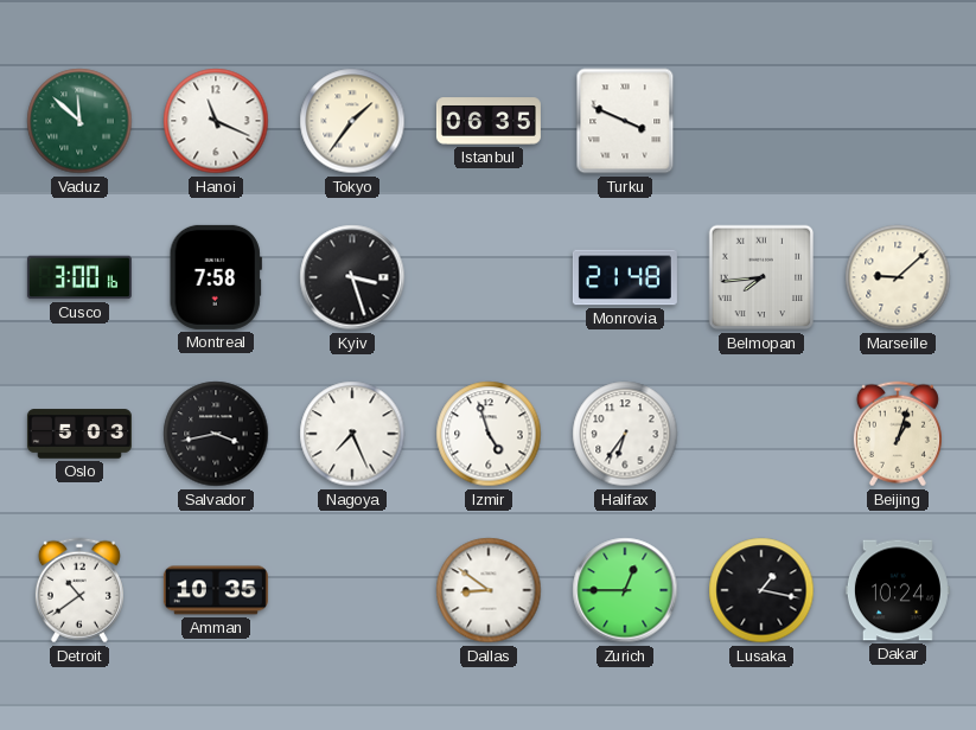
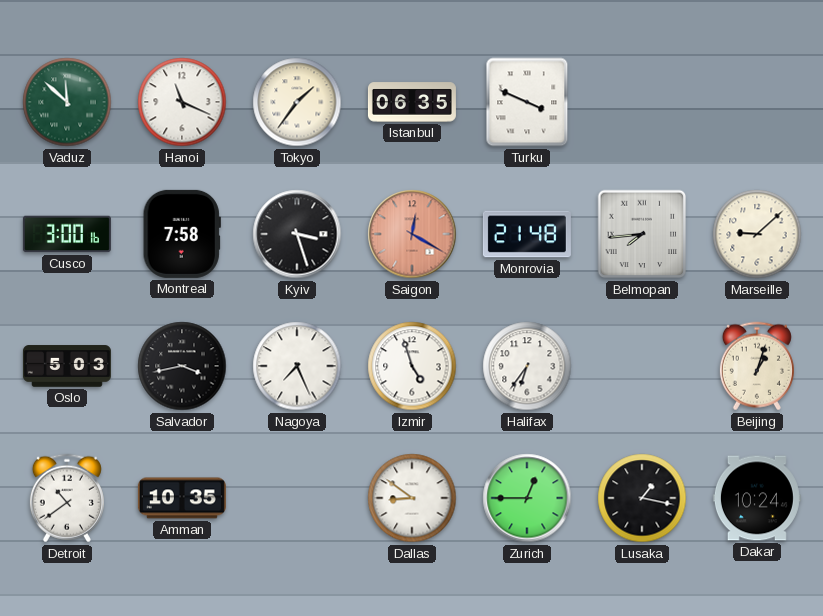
Saigon: none -> 12:20 (412, 234)
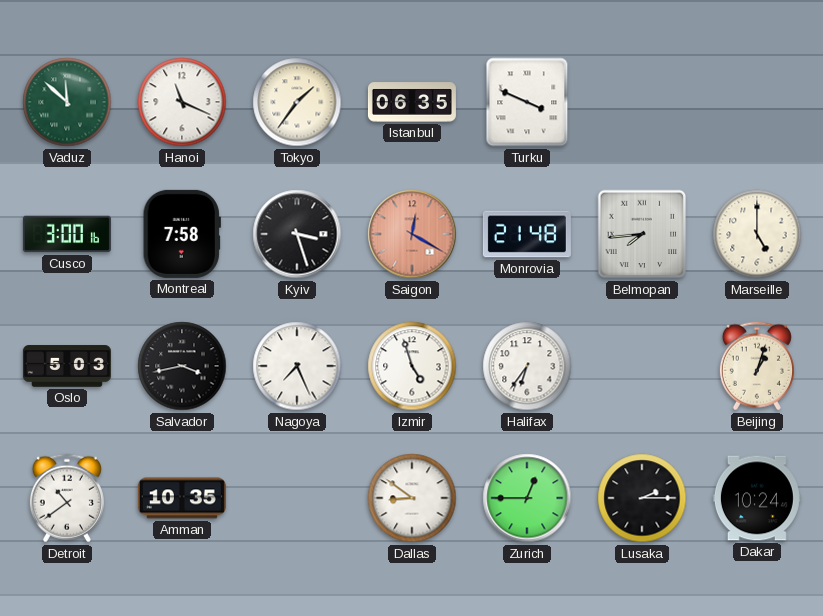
Marseille: 9:08 -> 5:00 (757, 234)
Lusaka: 1:17 -> 2:15 (642, 498)
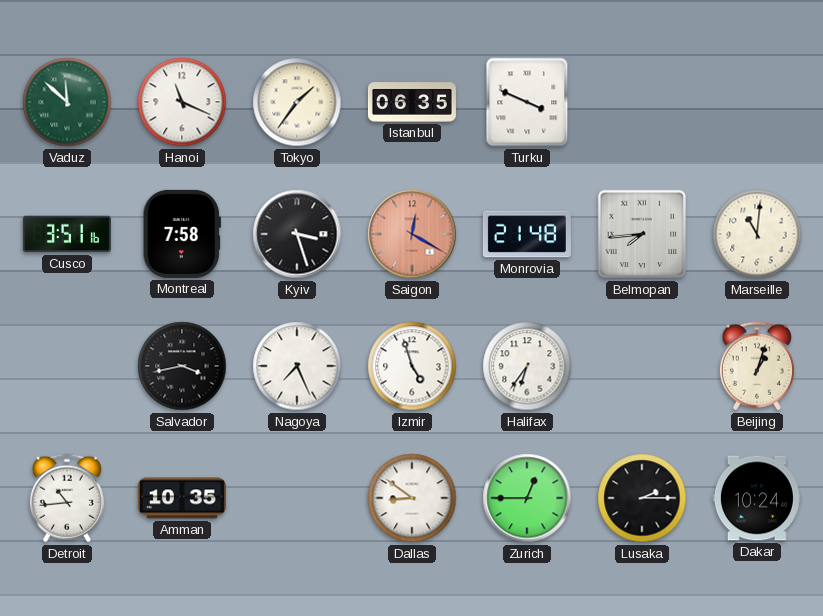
Cusco: 3:00 -> 3:51 (67, 234)
Marseille: 5:00 -> 11:01 (757, 234)
Oslo: 5:03 -> none (67, 366)
Detroit: 10:39 -> 10:44 (67, 498)
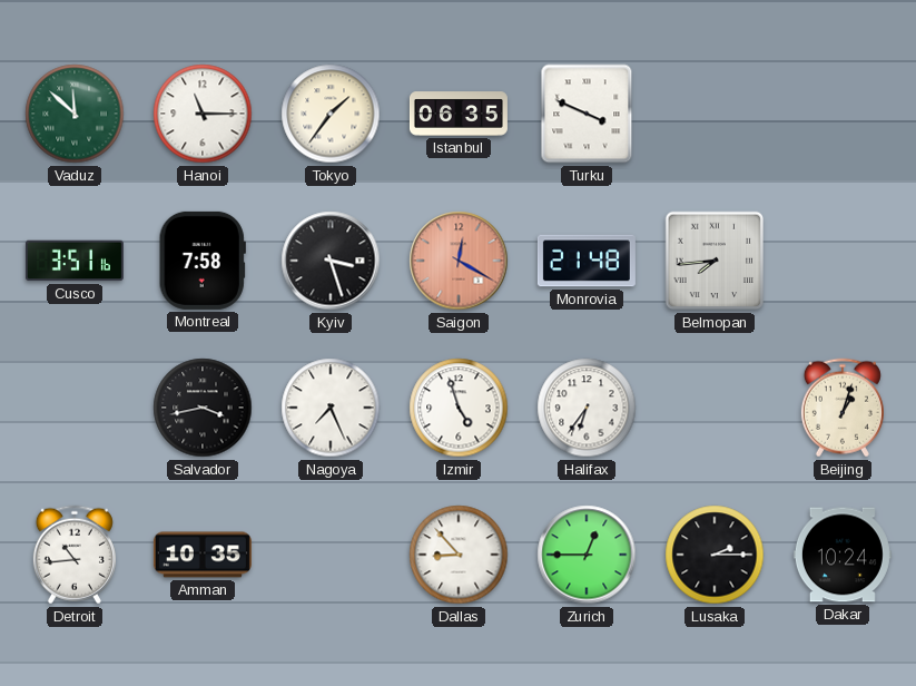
Hanoi: 11:19 -> 11:15 (203, 114)
Marseille: 11:01 -> none (757, 234)
Dallas: 8:51 -> 8:53 (459, 555)
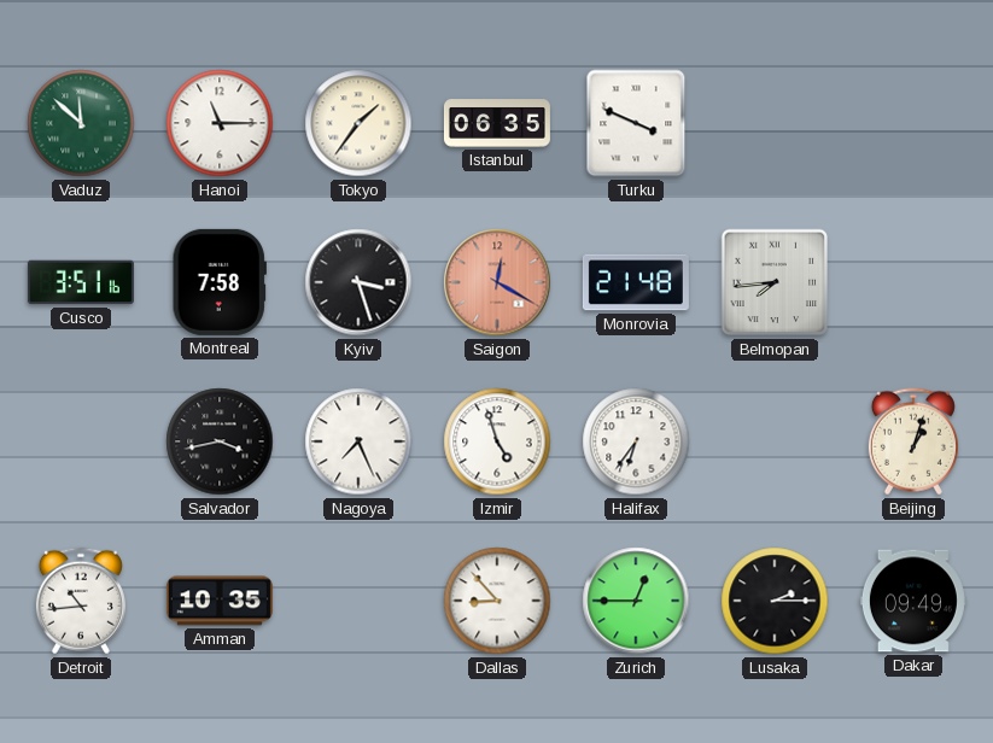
Dakar: 10:24 -> 09:49 (913, 601)
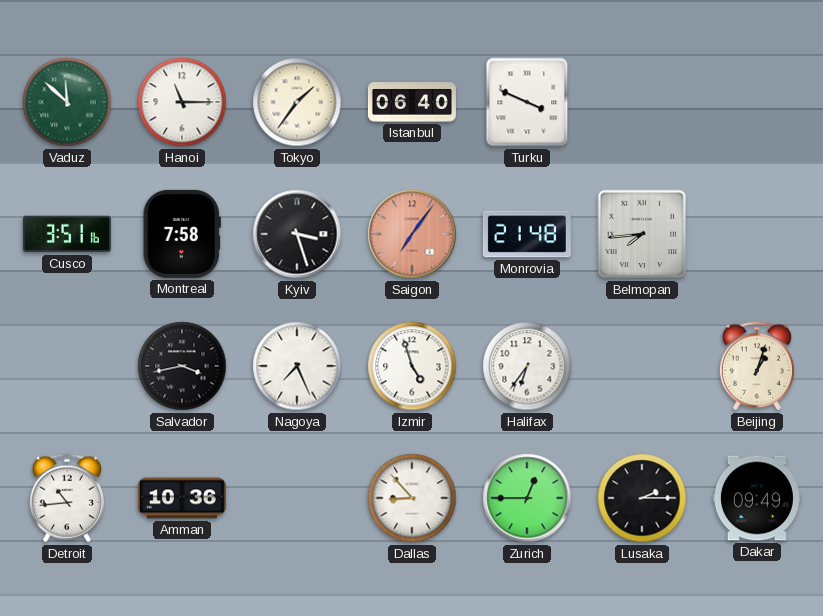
Istanbul: 06:35 -> 06:40 (412, 102)
Saigon: 12:20 -> 7:06 (412, 234)
Amman: 10:35 -> 10:36 (182, 498)
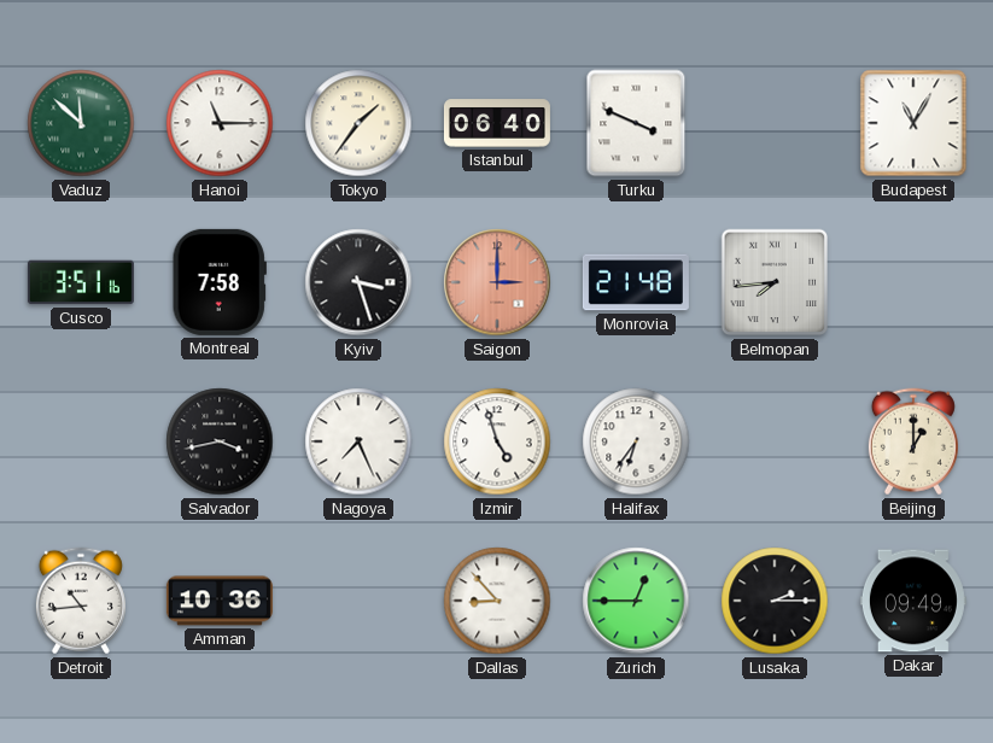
Budapest: none -> 11:05 (913, 123)
Saigon: 7:06 -> 3:00 (497, 282)
Beijing: 1:03 -> 1:00 (913, 441)
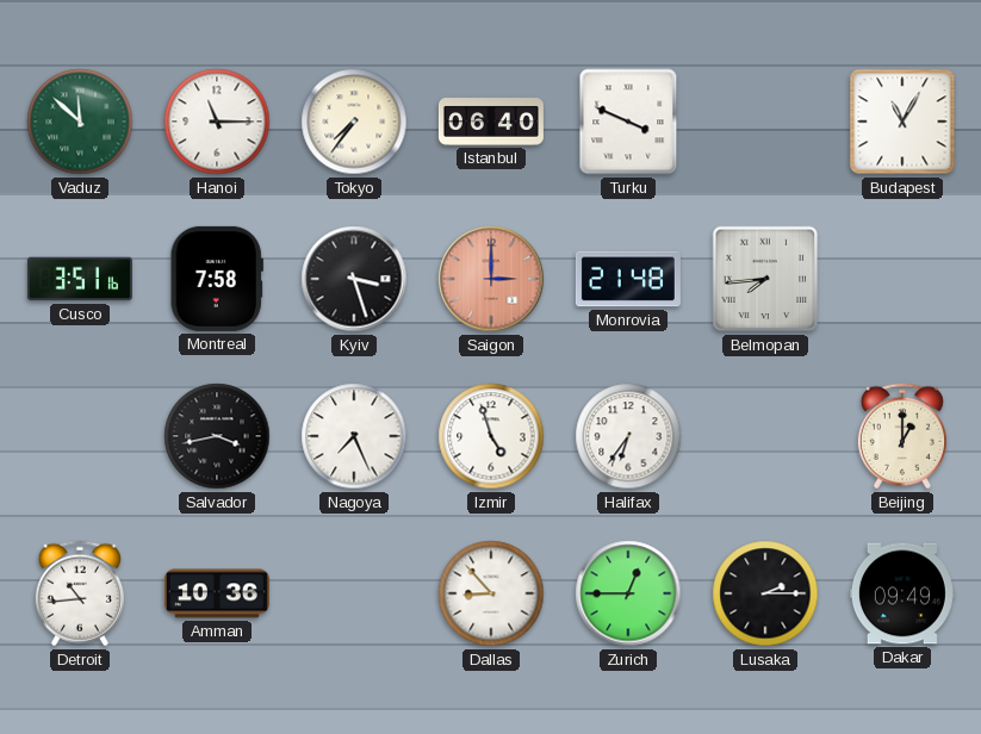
Tokyo: 1:36 -> 7:36 (354, 122)
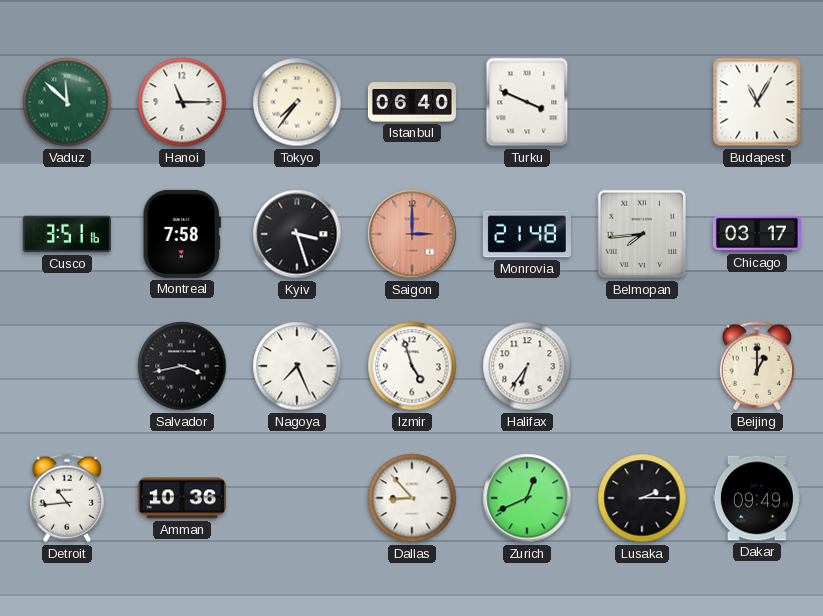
Chicago: none -> 03:17 (757, 234)
Zurich: 12:45 -> 12:41 (527, 498)
